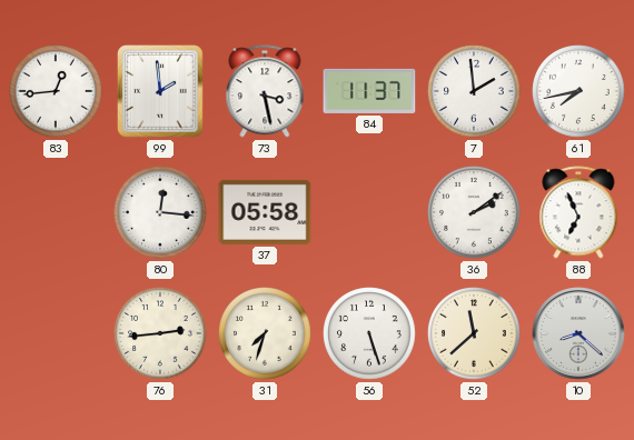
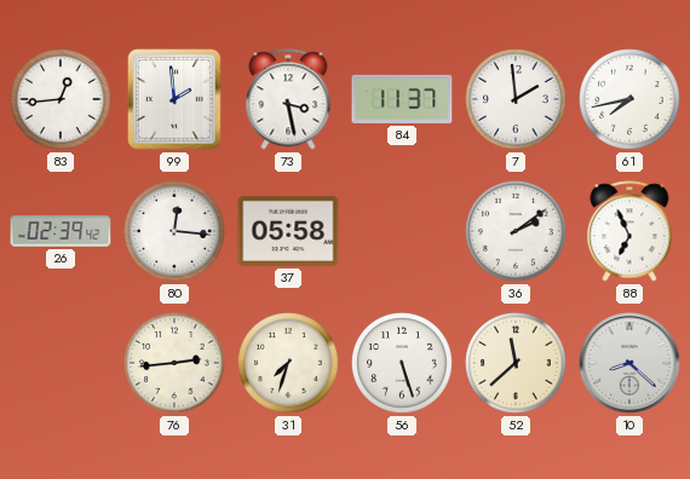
26: none -> 02:39 (61, 231)
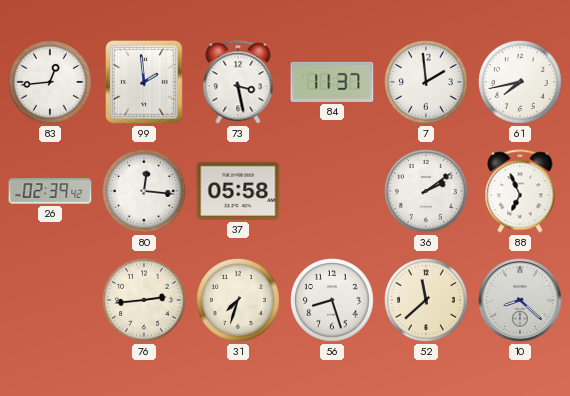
56: 5:27 -> 8:27 (333, 301)
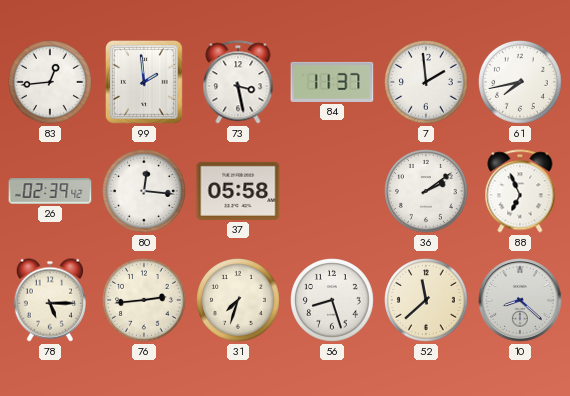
78: none -> 5:15 (49, 300)
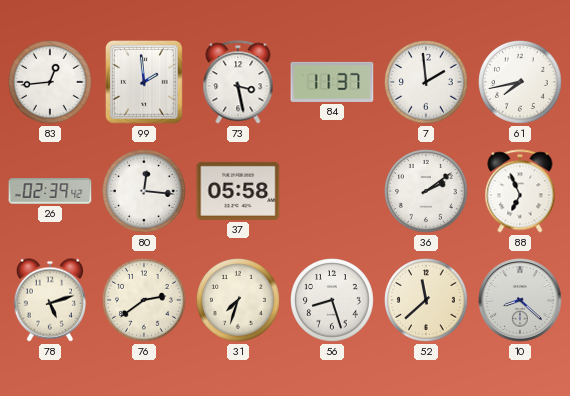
78: 5:15 -> 5:12 (49, 300)
76: 2:44 -> 2:39 (145, 301)
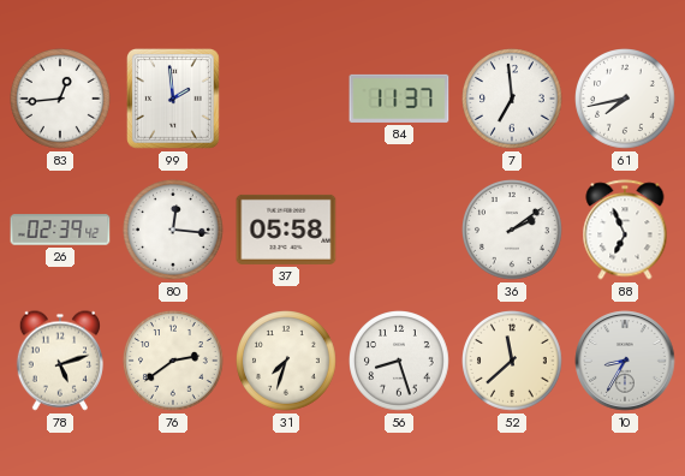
73: 3:28 -> none (238, 82)
7: 1:59 -> 6:59 (513, 100)
10: 8:22 -> 8:35 (625, 361)
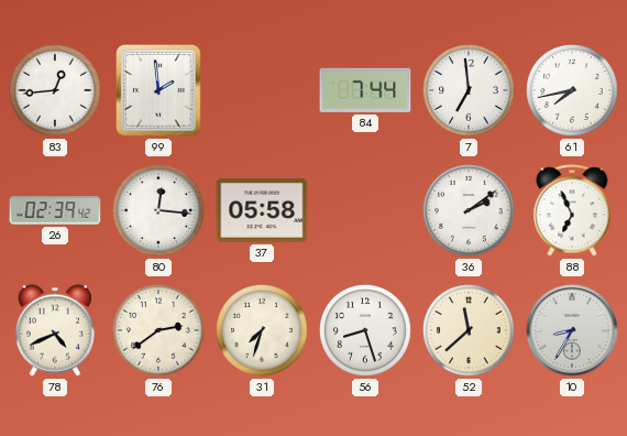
84: 11:37 -> 7:44 (365, 90)
78: 5:12 -> 4:41 (54, 330)
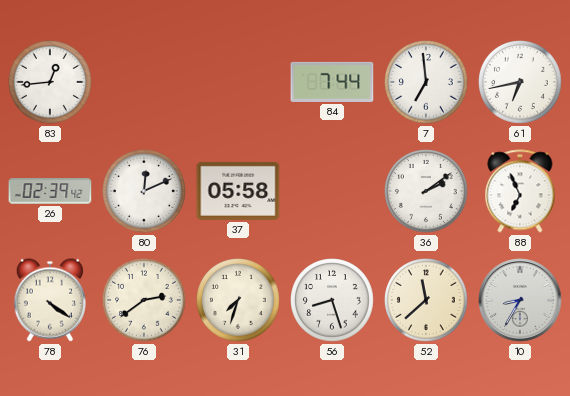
99: 1:59 -> none (159, 91)
61: 7:43 -> 6:43 (521, 83)
80: 12:16 -> 12:11 (145, 192)
78: 4:41 -> 4:21 (49, 300)
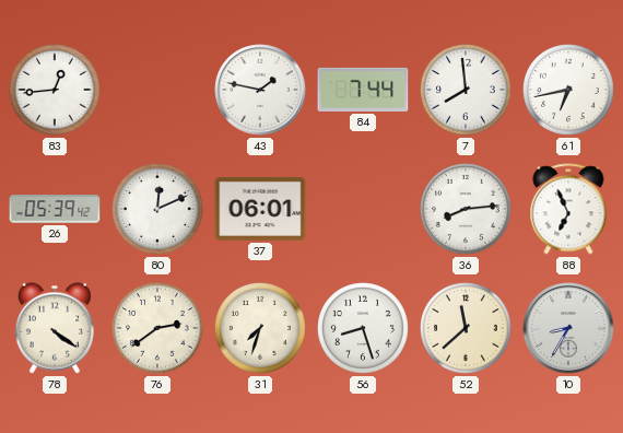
43: none -> 1:47 (260, 90)
7: 6:59 -> 7:59 (467, 91)
26: 02:39 -> 05:39 (55, 209)
37: 05:58 -> 06:01 (260, 209)
36: 2:09 -> 8:14 (467, 210)
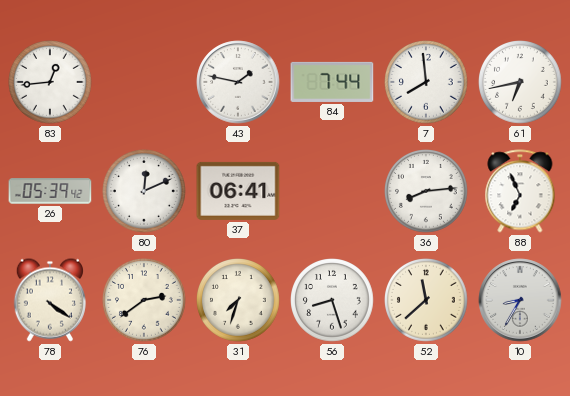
37: 06:01 -> 06:41 (238, 191)
